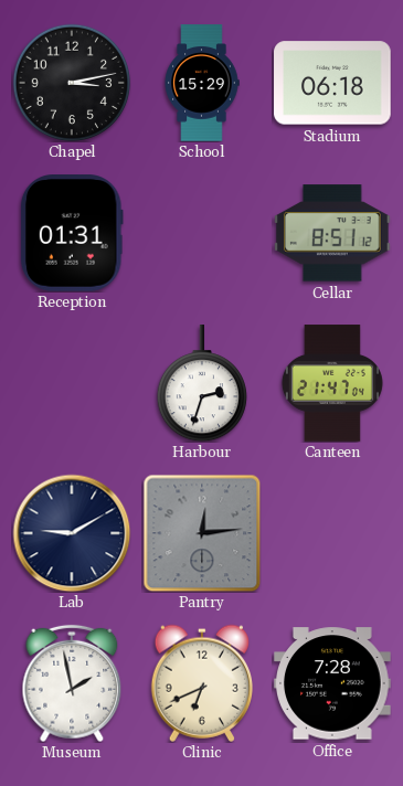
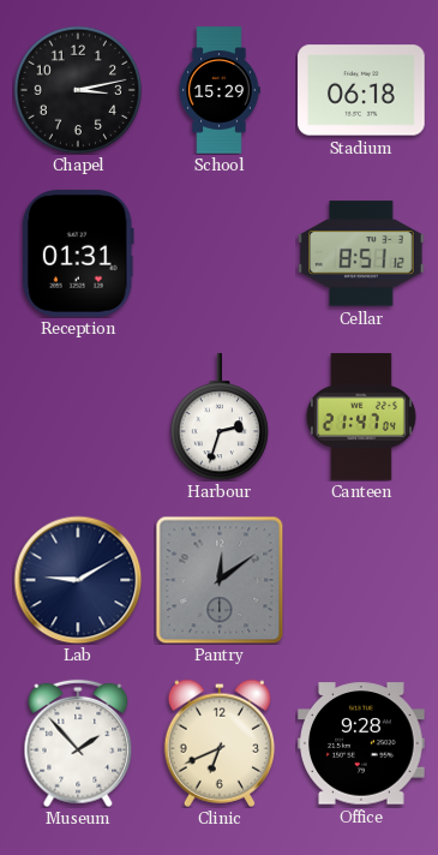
Pantry: 12:14 -> 12:09 (220, 580)
Museum: 1:58 -> 1:53 (78, 743)
Office: 7:28 -> 9:28 (361, 743)
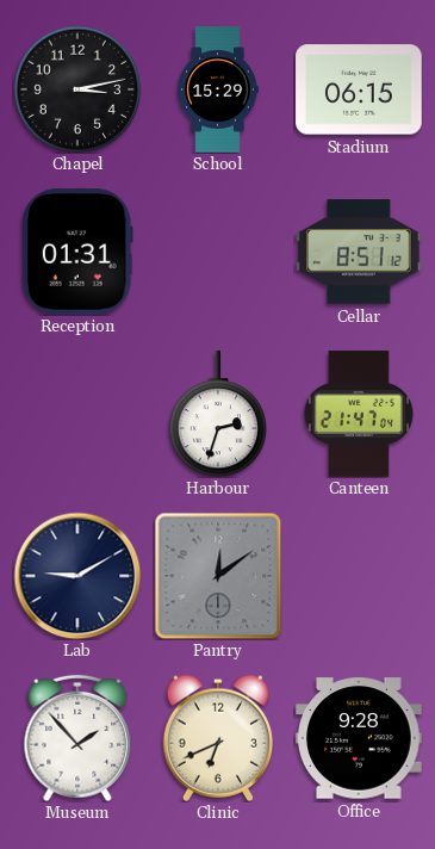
Stadium: 06:18 -> 06:15 (359, 89)
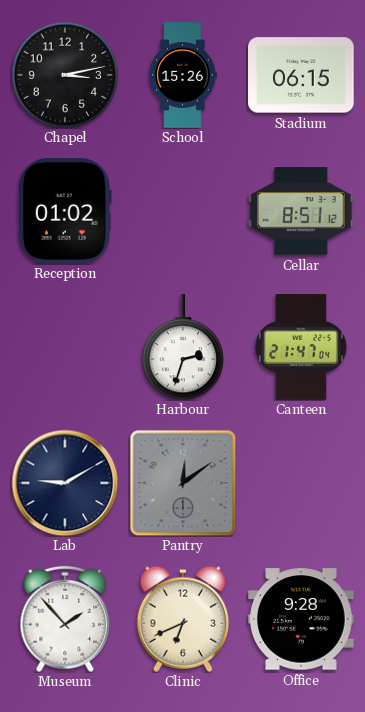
School: 15:29 -> 15:26 (183, 75)
Reception: 01:31 -> 01:02 (65, 211)
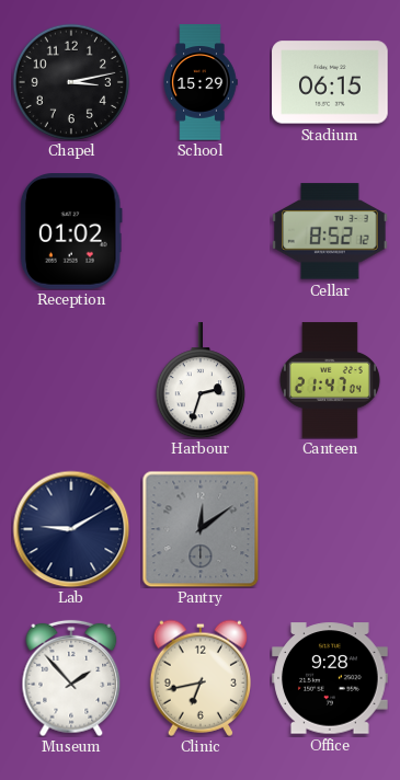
School: 15:26 -> 15:29 (201, 82)
Cellar: 8:51 -> 8:52 (330, 231)
Clinic: 6:41 -> 6:43 (199, 678)
